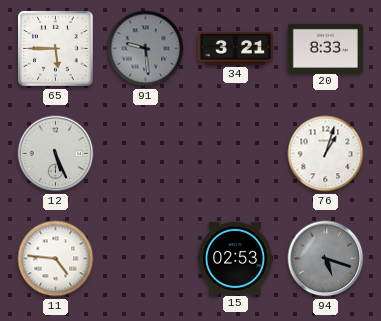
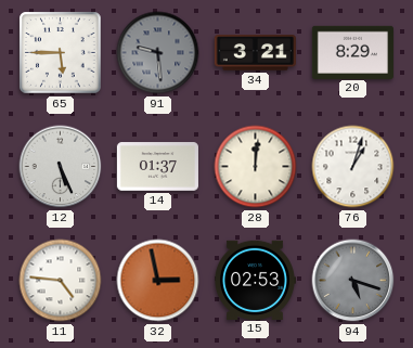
20: 8:33 -> 8:29 (352, 52)
14: none -> 01:37 (157, 167)
28: none -> 12:01 (256, 167)
32: none -> 2:58 (158, 281)
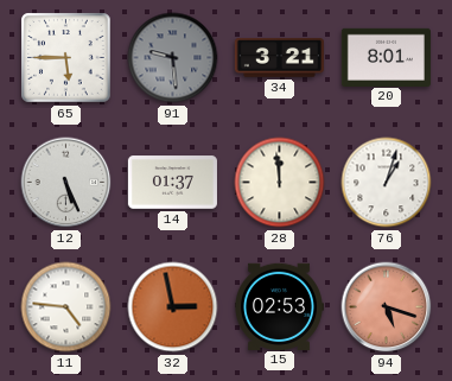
20: 8:29 -> 8:01 (386, 57)
28: 12:01 -> 11:59 (280, 183)
94 dial: grey -> salmon (387, 307)
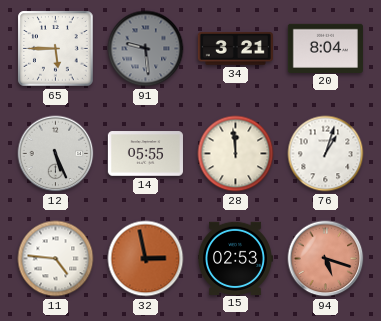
20: 8:01 -> 8:04 (325, 48)
14: 01:37 -> 05:55 (145, 154)
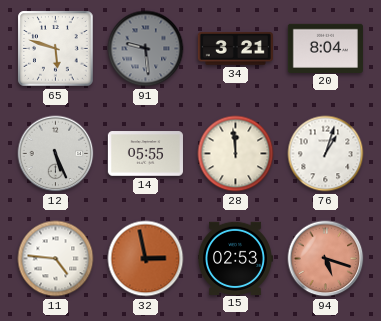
65: 5:45 -> 5:48 (56, 49)
